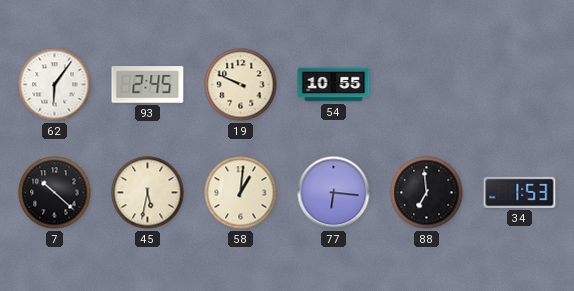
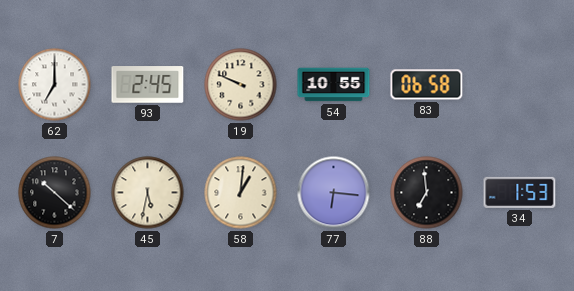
62: 6:06 -> 7:00 (55, 85)
83: none -> 06:58 (427, 85)
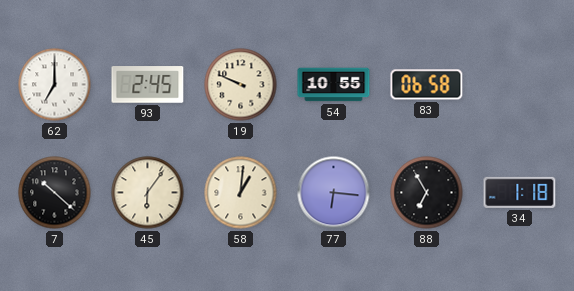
45: 5:32 -> 6:06 (148, 193)
88: 6:59 -> 6:55 (427, 193)
34: 1:53 -> 1:18 (520, 192)
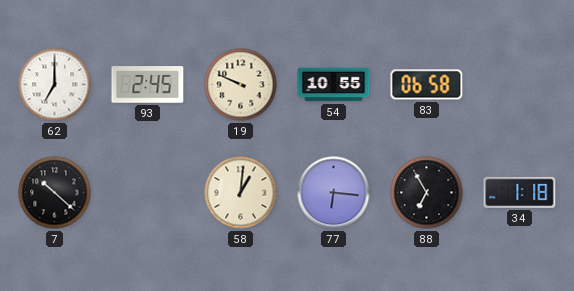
45: 6:06 -> none (148, 193)
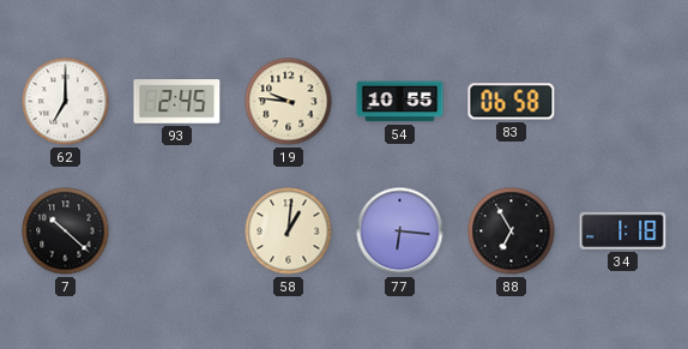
19: 9:49 -> 9:46 (289, 102)
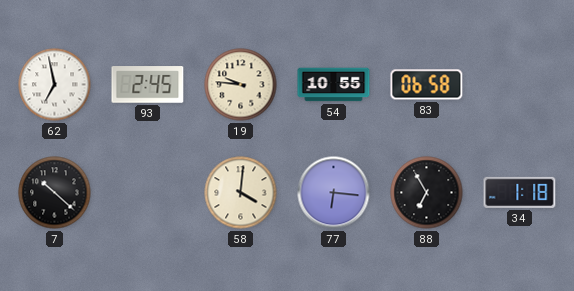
62: 7:00 -> 6:58 (55, 85)
58: 1:01 -> 4:01 (241, 193)
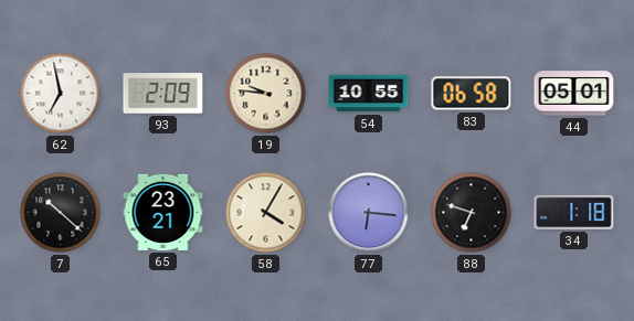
93: 2:45 -> 2:09 (163, 94)
44: none -> 05:01 (574, 94)
65: none -> 23:21 (163, 212)
58: 4:01 -> 4:05 (266, 213)
88: 6:55 -> 6:48 (472, 213)
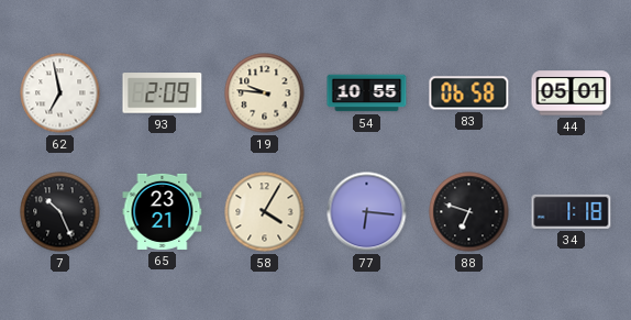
7: 10:22 -> 10:26 (60, 212)
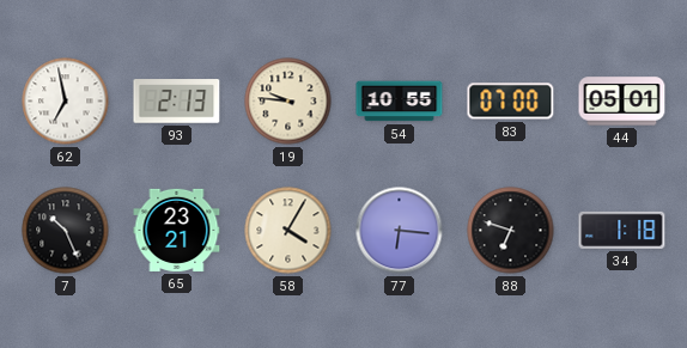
93: 2:09 -> 2:13 (177, 102)
83: 06:58 -> 07:00 (511, 102)
